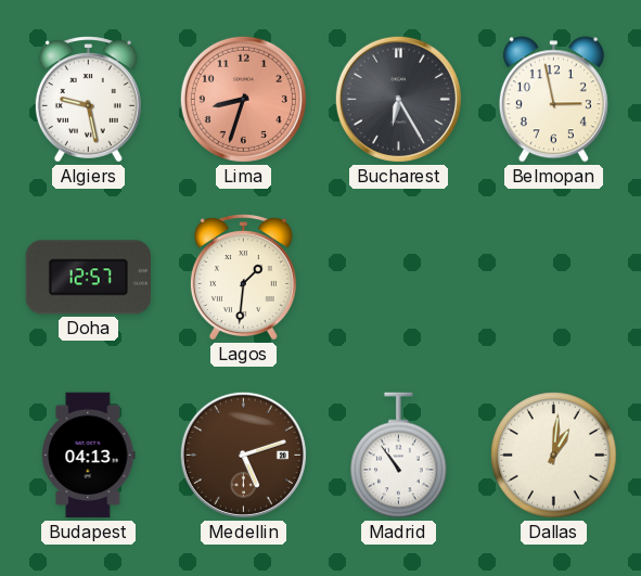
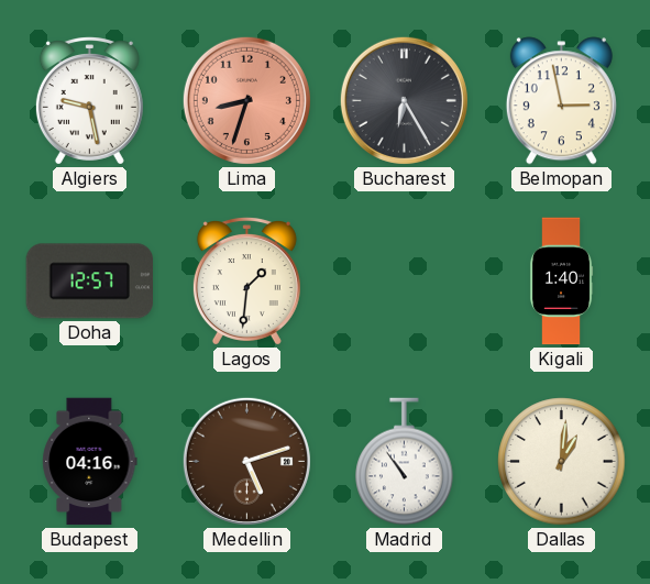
Kigali: none -> 1:40 (561, 282)
Budapest: 04:13 -> 04:16 (90, 462)
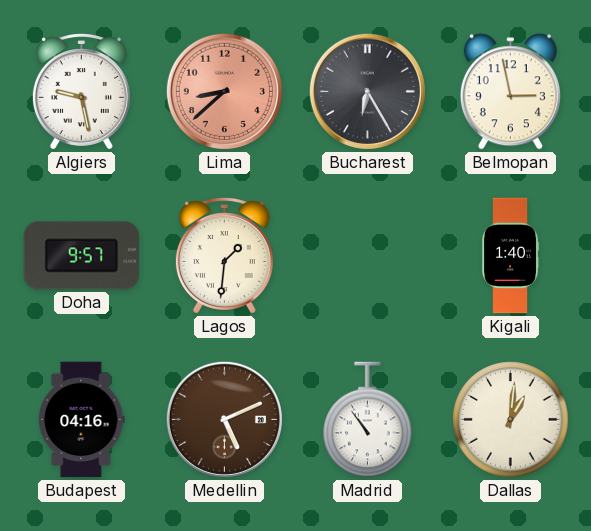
Lima: 8:33 -> 8:38 (224, 91)
Doha: 12:57 -> 9:57 (81, 256)
Medellin: 5:12 -> 5:11 (224, 419)
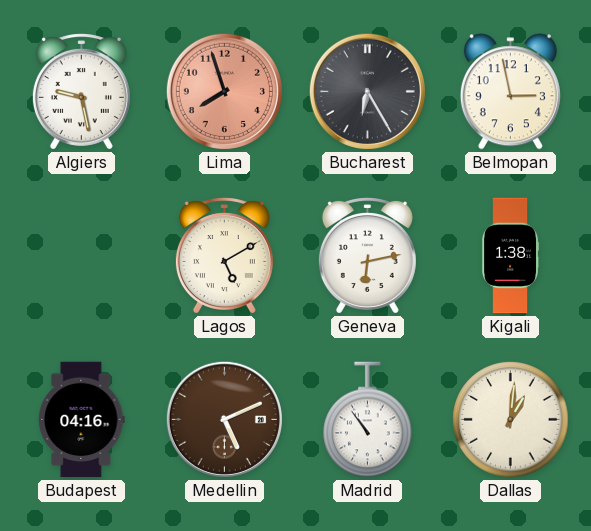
Lima: 8:38 -> 7:57 (224, 91)
Doha: 9:57 -> none (81, 256)
Lagos: 1:31 -> 5:10 (224, 256)
Geneva: none -> 6:13 (367, 256)
Kigali: 1:40 -> 1:38 (510, 256)
